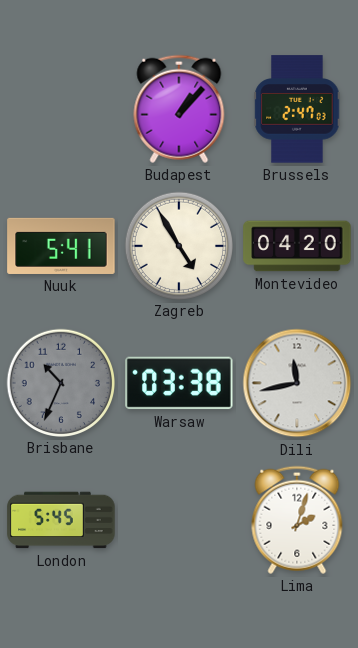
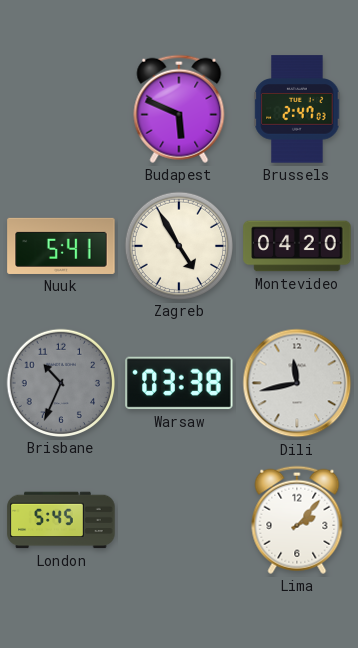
Budapest: 1:07 -> 5:49 (179, 109)
Lima: 2:03 -> 2:07 (297, 520)
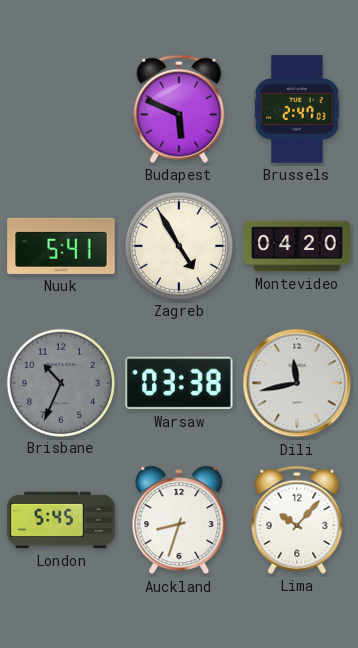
Auckland: none -> 8:33 (179, 520)
Lima: 2:07 -> 10:07 (297, 520)
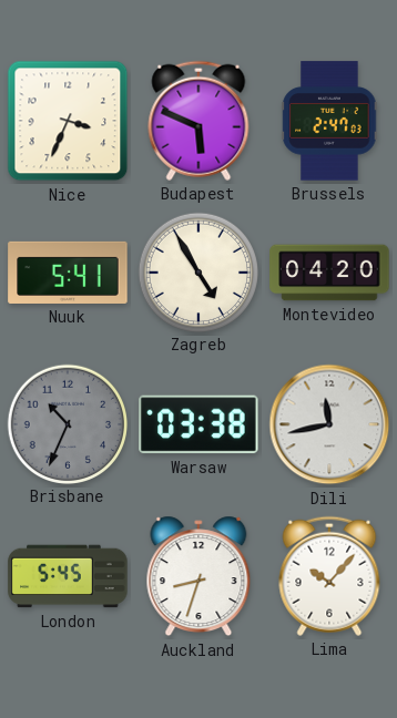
Nice: none -> 3:34 (68, 121)
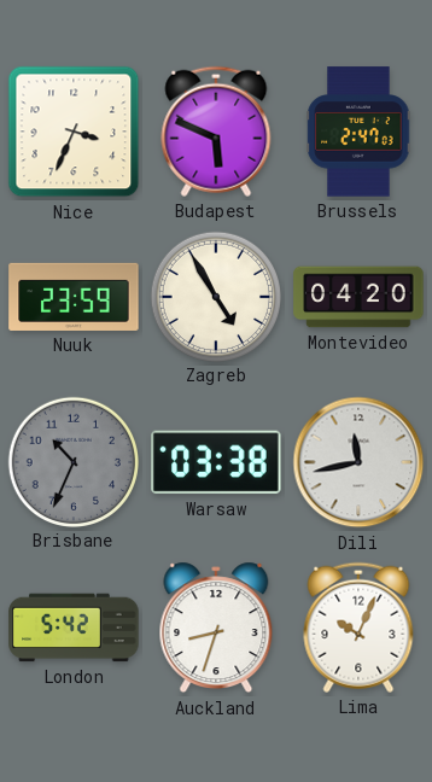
Nuuk: 5:41 -> 23:59 (74, 297)
London: 5:45 -> 5:42 (74, 628)
Lima: 10:07 -> 10:04 (358, 628)
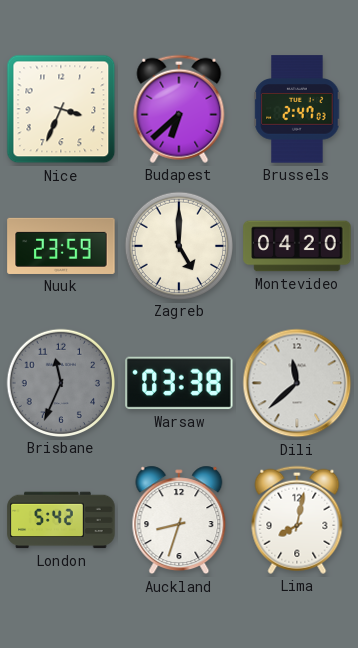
Budapest: 5:49 -> 6:38 (179, 109)
Zagreb: 4:55 -> 5:00 (179, 245)
Brisbane: 10:34 -> 11:34 (61, 382)
Dili: 11:43 -> 11:38 (297, 383)
Lima: 10:04 -> 8:02 (297, 520)
